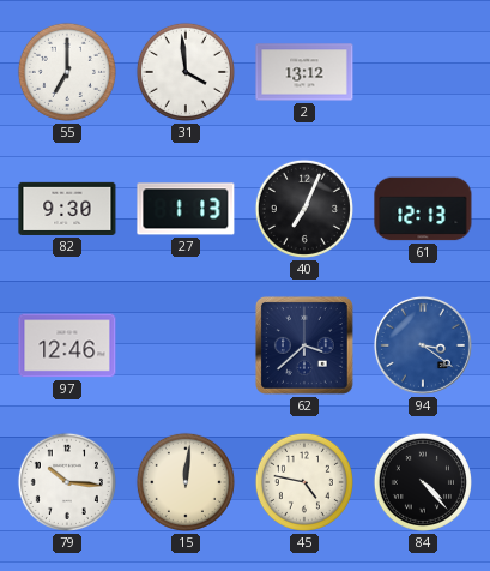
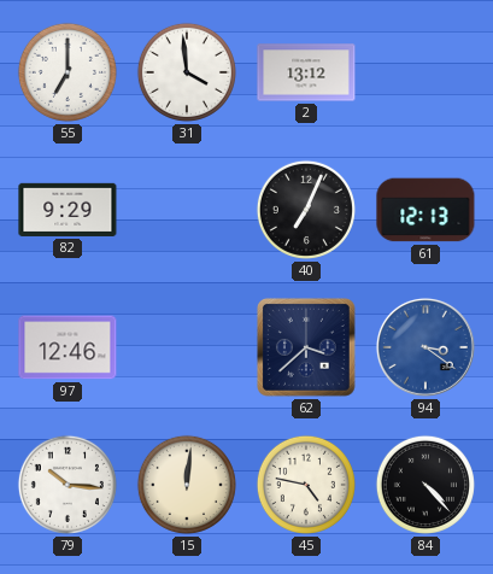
82: 9:30 -> 9:29 (68, 210)
27: 1:13 -> none (186, 209)
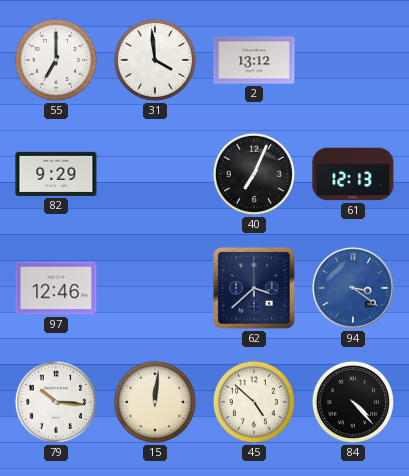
45: 4:47 -> 4:52 (254, 402)
